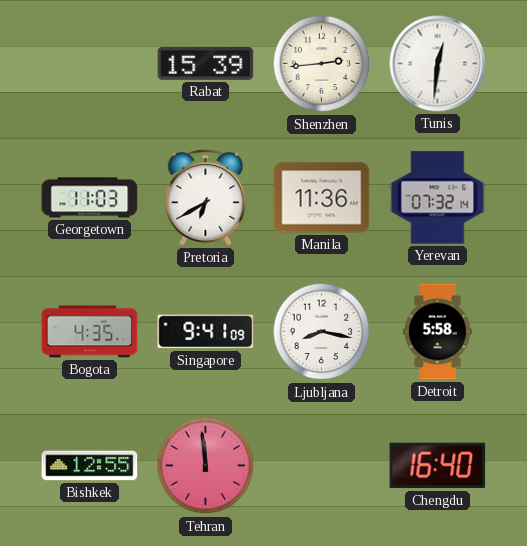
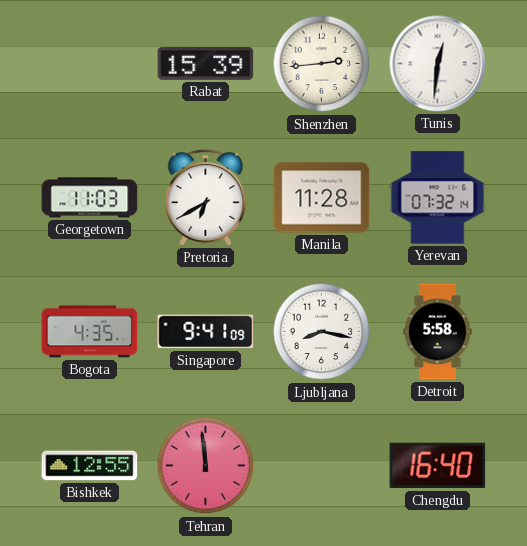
Manila: 11:36 -> 11:28 (322, 198)
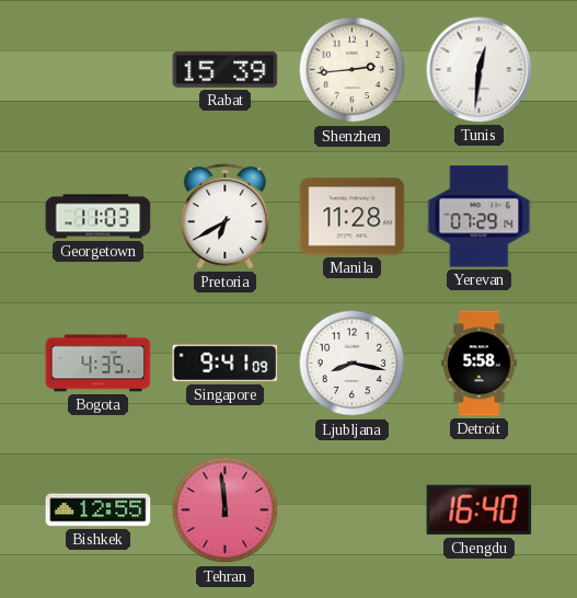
Yerevan: 07:32 -> 07:29 (480, 217)
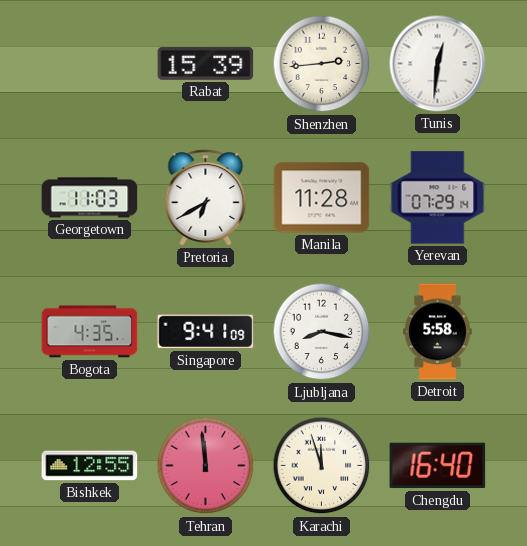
Karachi: none -> 11:57 (322, 466)
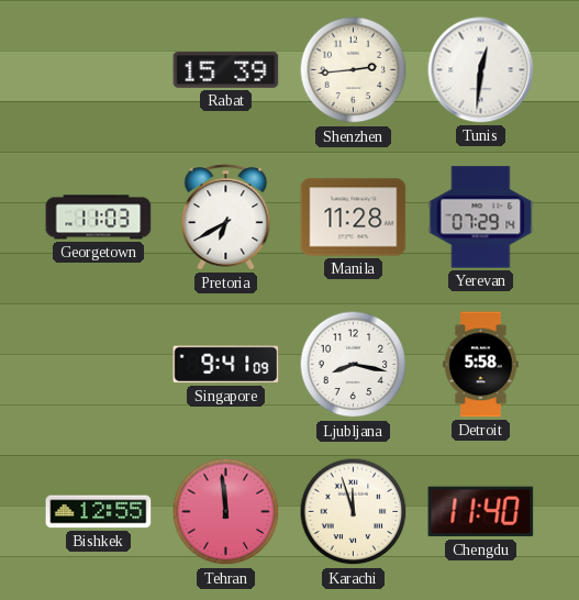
Bogota: 4:35 -> none (90, 332)
Chengdu: 16:40 -> 11:40 (481, 512)
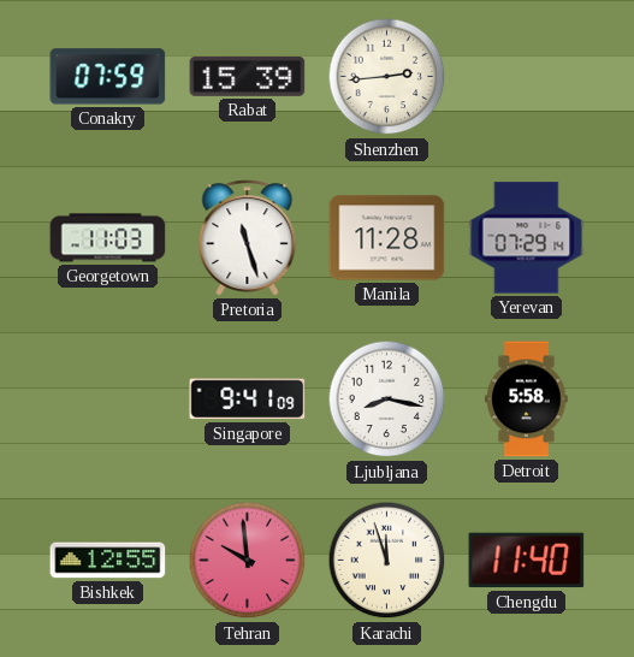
Conakry: none -> 07:59 (108, 77)
Tunis: 12:31 -> none (481, 70)
Pretoria: 6:40 -> 11:27 (248, 238)
Tehran: 11:59 -> 9:59 (248, 561)
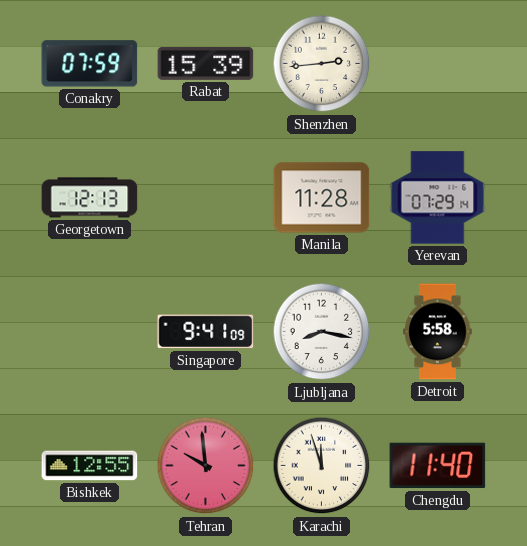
Georgetown: 11:03 -> 12:13 (90, 198)
Pretoria: 11:27 -> none (248, 238)
